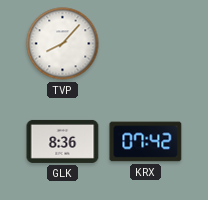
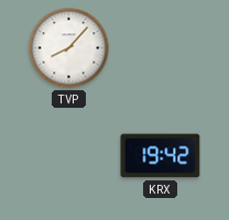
GLK: 8:36 -> none (63, 141)
KRX: 07:42 -> 19:42 (161, 156)
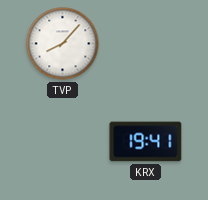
KRX: 19:42 -> 19:41 (146, 142)
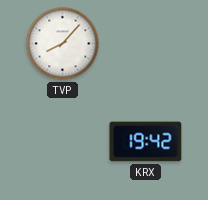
KRX: 19:41 -> 19:42 (146, 142)
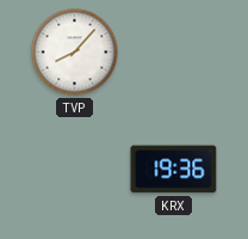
KRX: 19:42 -> 19:36 (174, 170)
